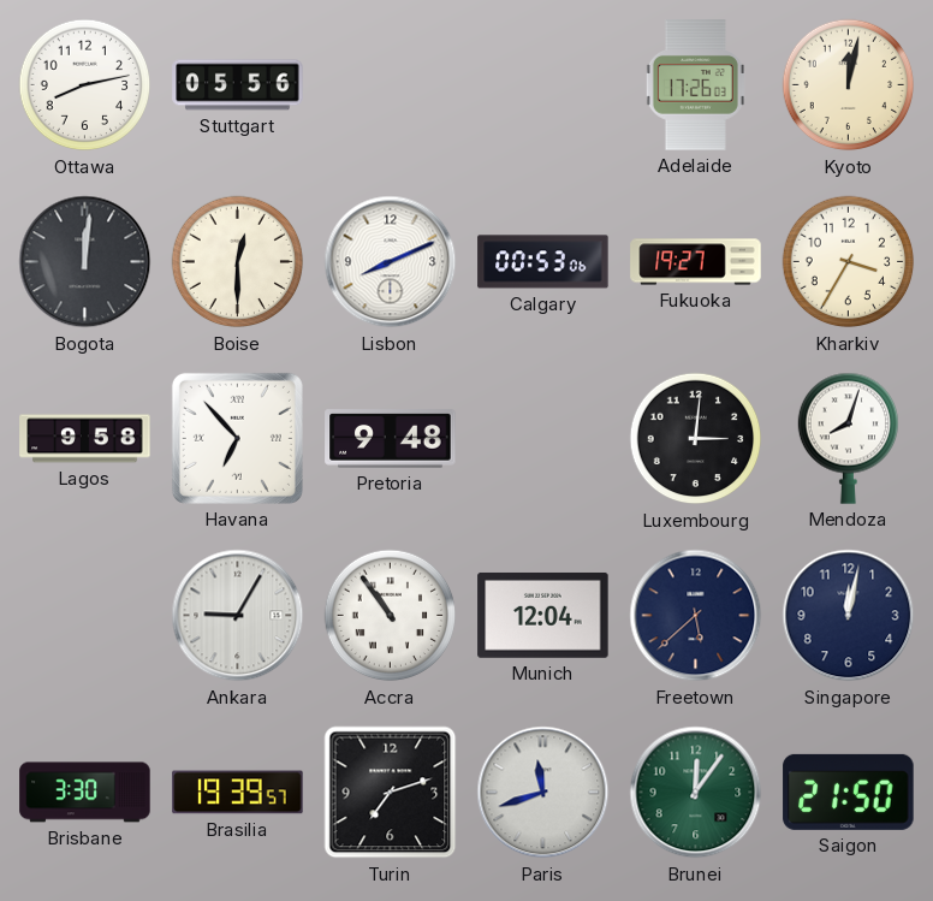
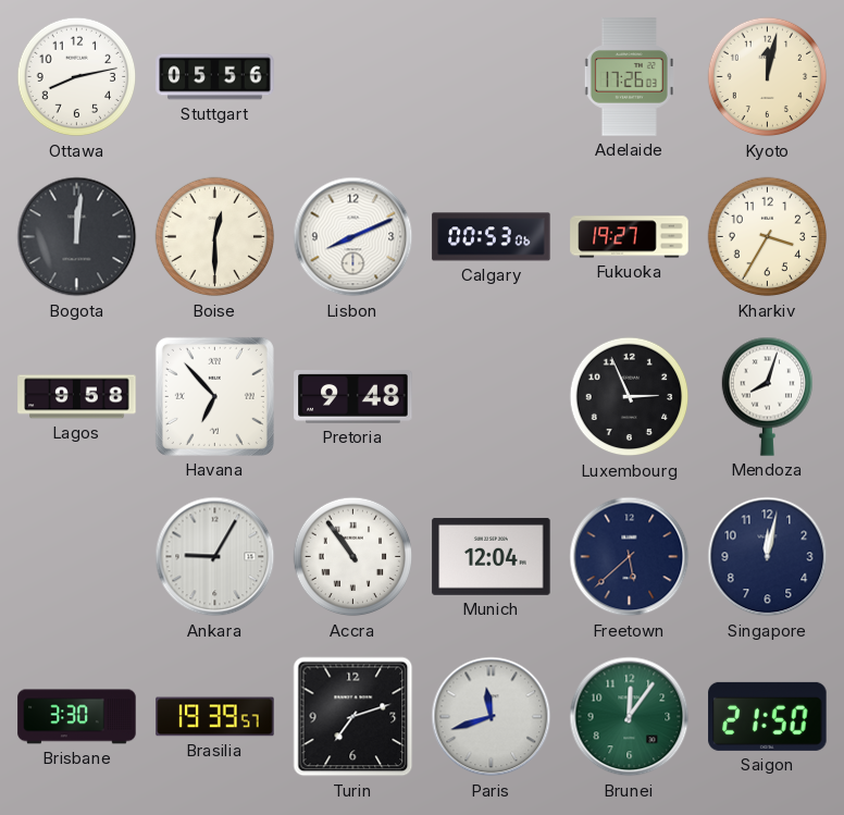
Luxembourg: 3:01 -> 2:56 (630, 397)
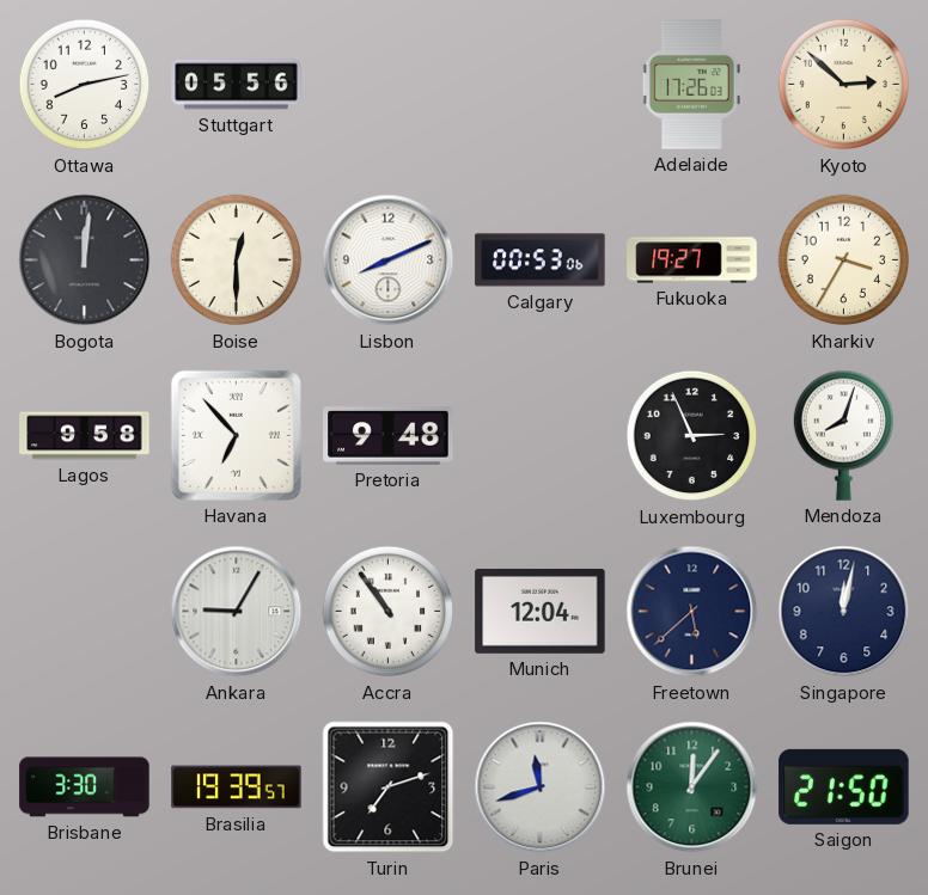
Kyoto: 12:02 -> 2:52 (844, 85)
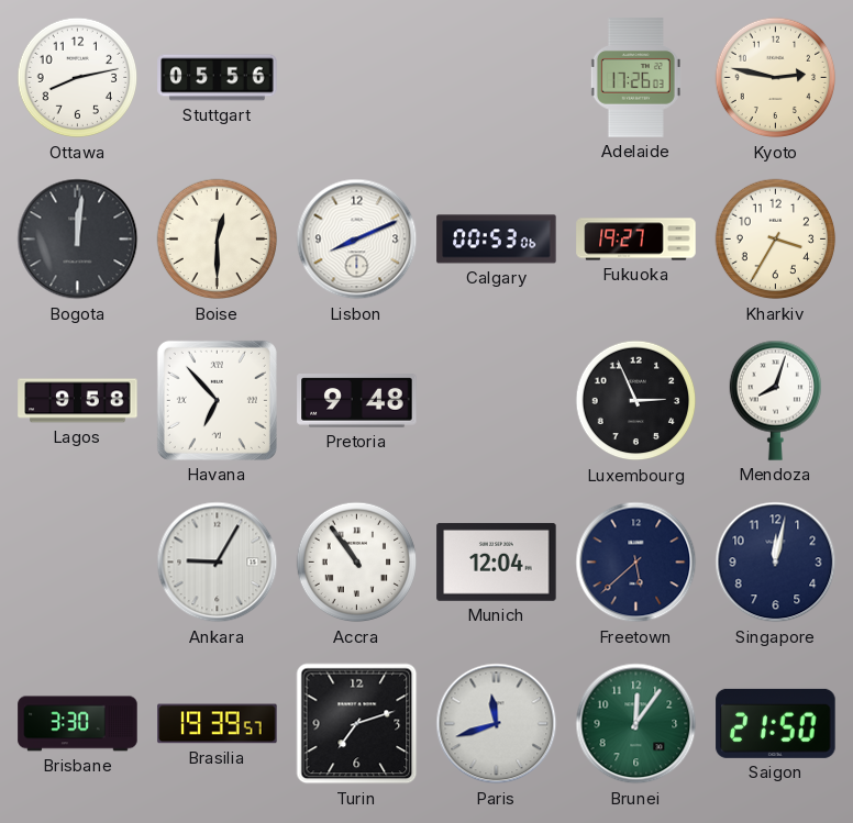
Kyoto: 2:52 -> 2:47 (776, 78)
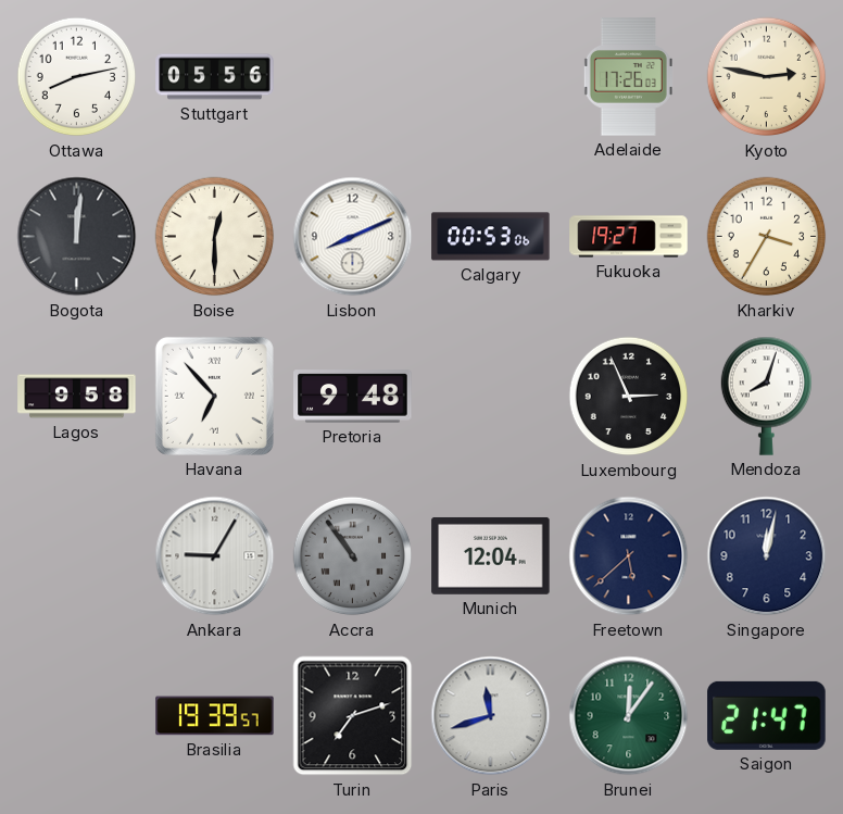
Accra dial: white -> grey (353, 556)
Brisbane: 3:30 -> none (78, 724)
Saigon: 21:50 -> 21:47 (767, 715)
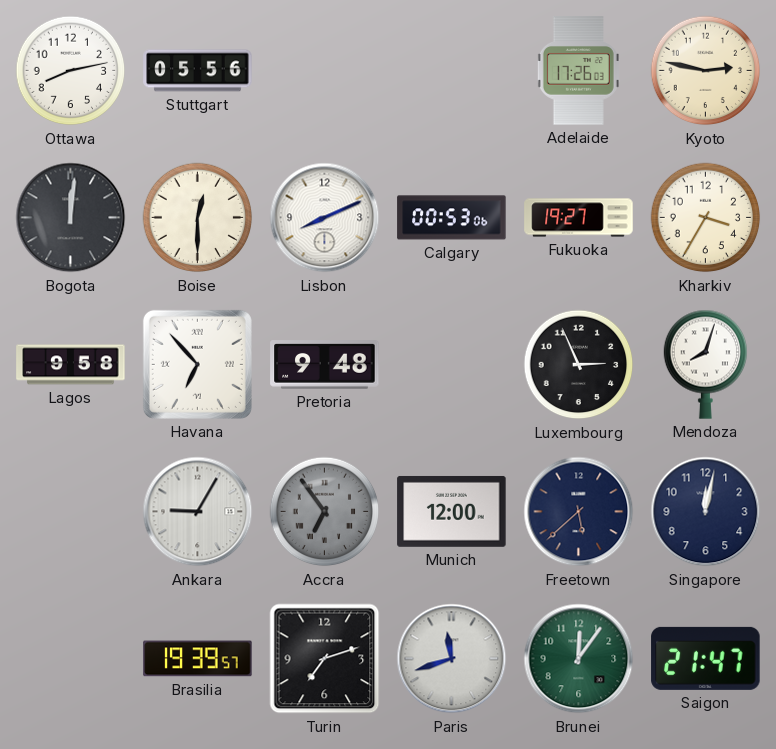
Accra: 10:54 -> 6:54 (325, 512)
Munich: 12:04 -> 12:00 (452, 511)
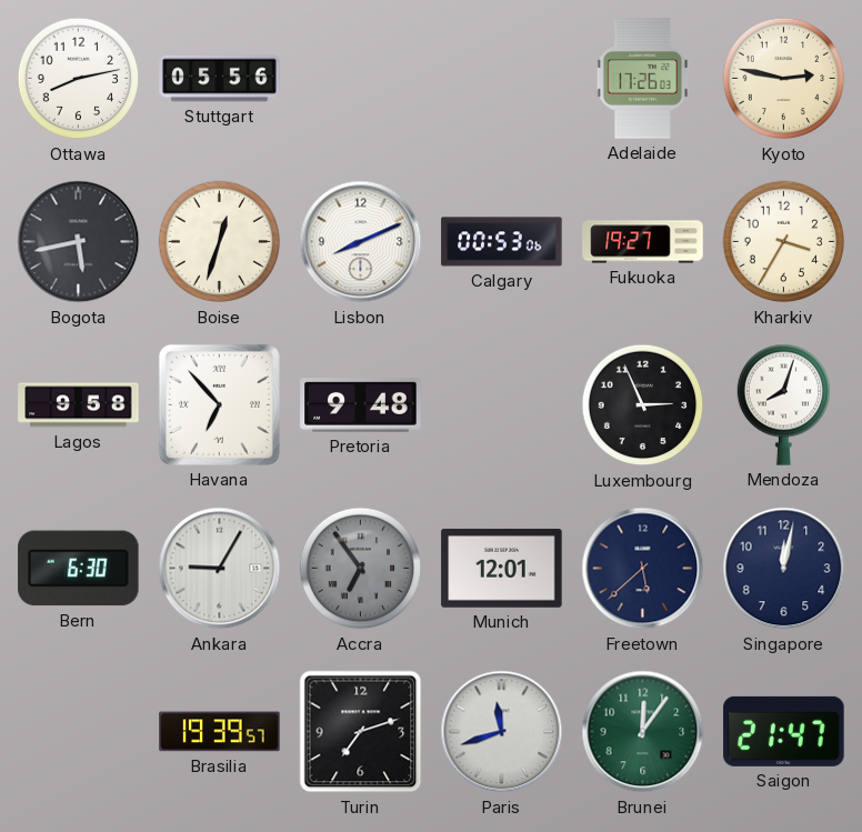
Bogota: 12:01 -> 5:43 (79, 242)
Boise: 12:30 -> 12:33 (220, 242)
Bern: none -> 6:30 (79, 569)
Munich: 12:00 -> 12:01 (502, 568)
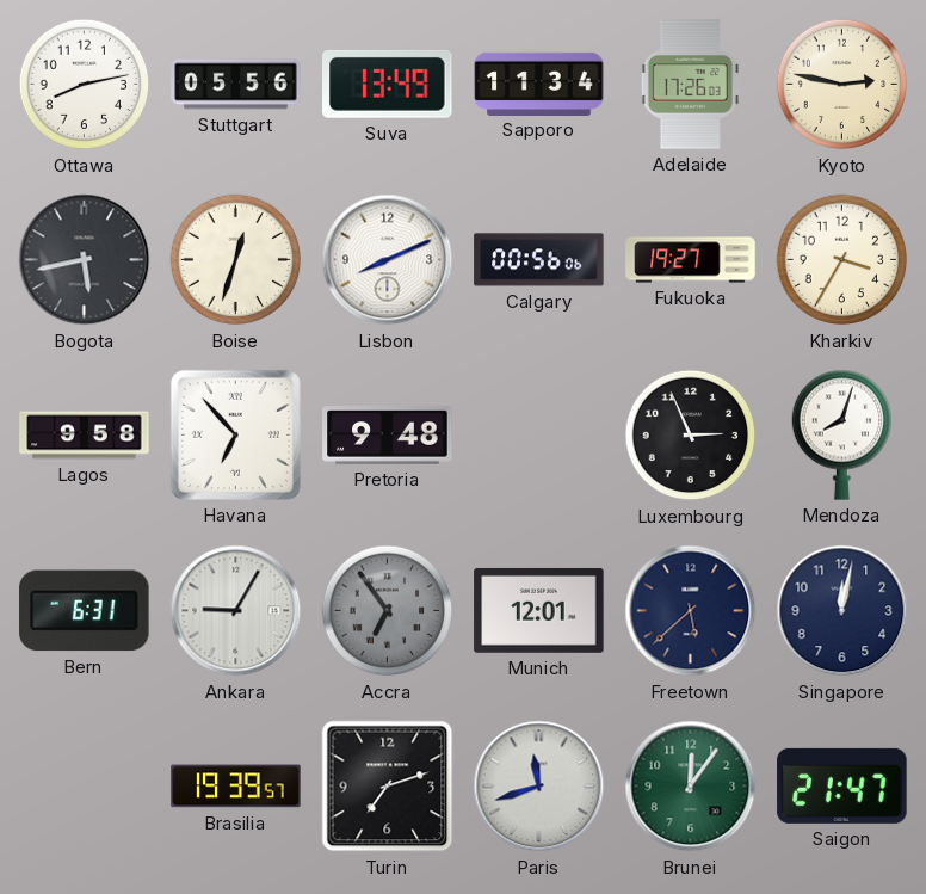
Suva: none -> 13:49 (388, 84)
Sapporo: none -> 11:34 (539, 84)
Calgary: 00:53 -> 00:56 (539, 260)
Bern: 6:30 -> 6:31 (85, 611)
